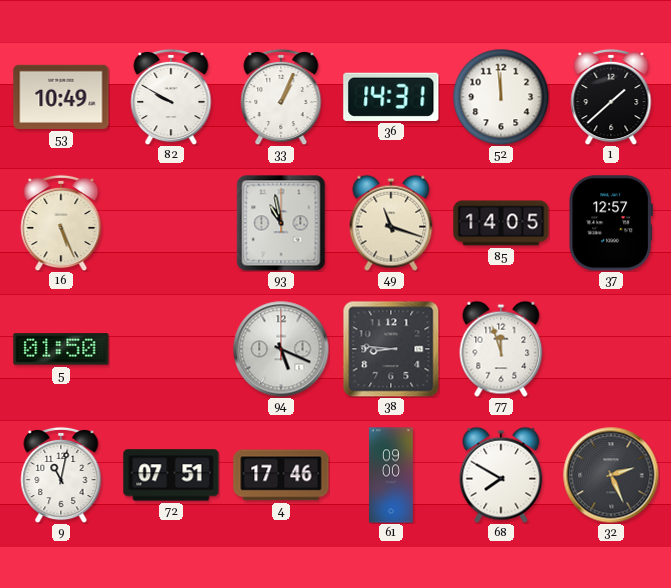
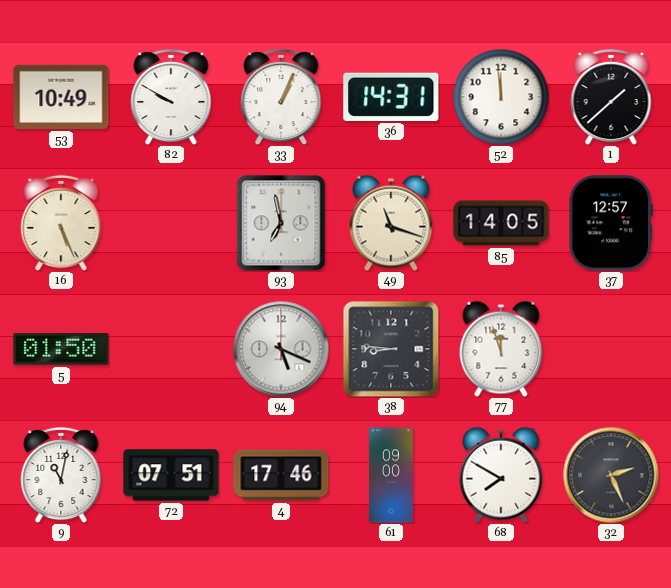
93: 10:58 -> 6:58 (281, 223)
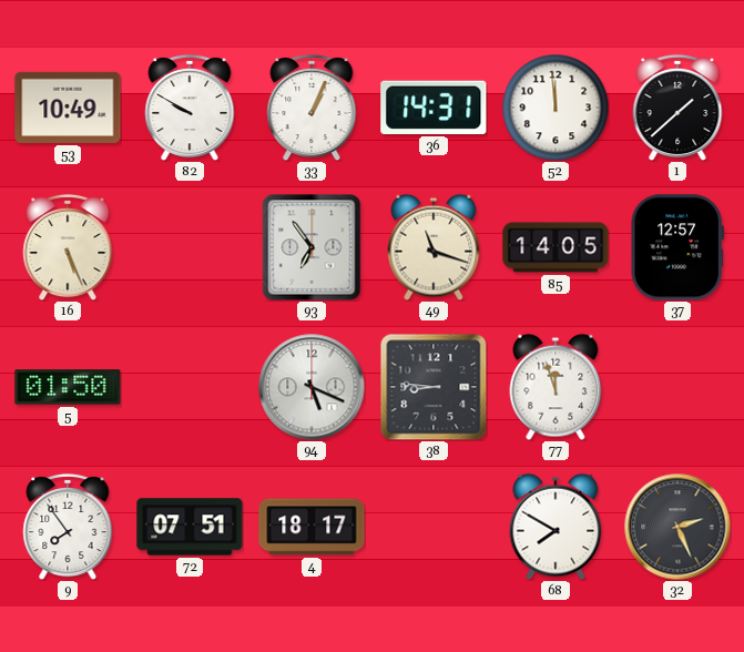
93: 6:58 -> 6:54 (312, 247)
9: 11:02 -> 7:54 (68, 527)
4: 17:46 -> 18:17 (312, 527)
61: 09:00 -> none (391, 475)
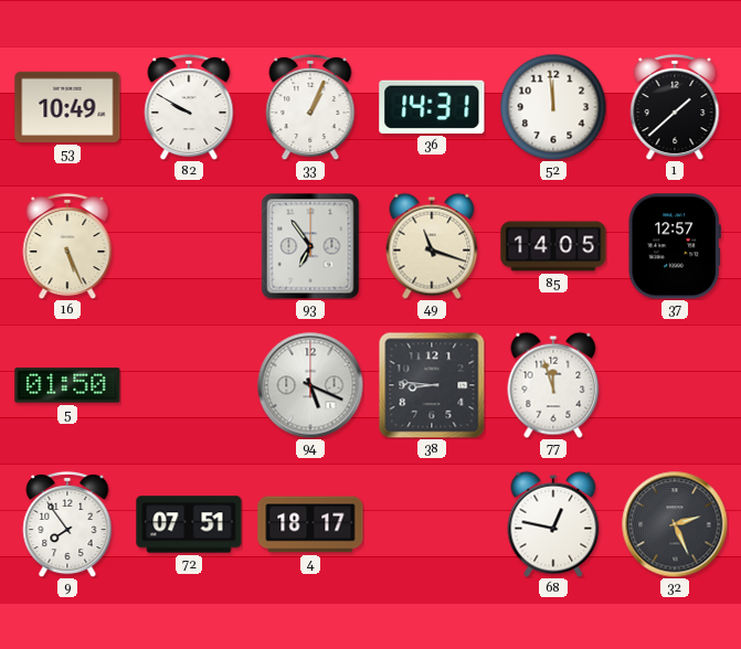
68: 7:50 -> 12:47 (553, 524)
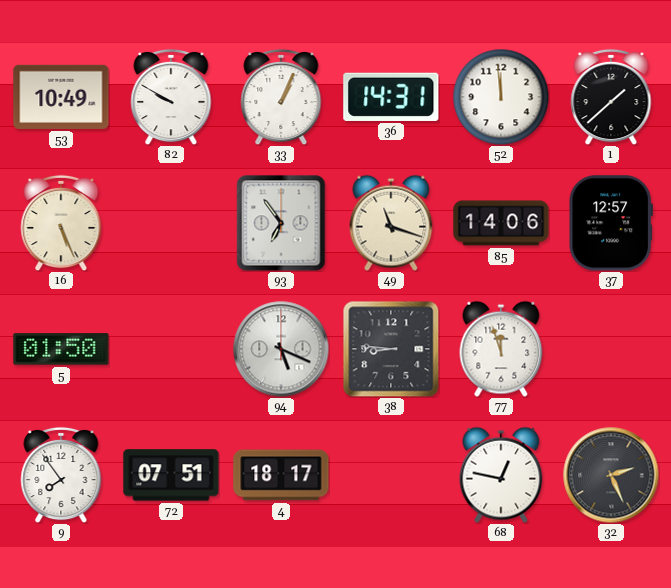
85: 14:05 -> 14:06 (501, 223)
